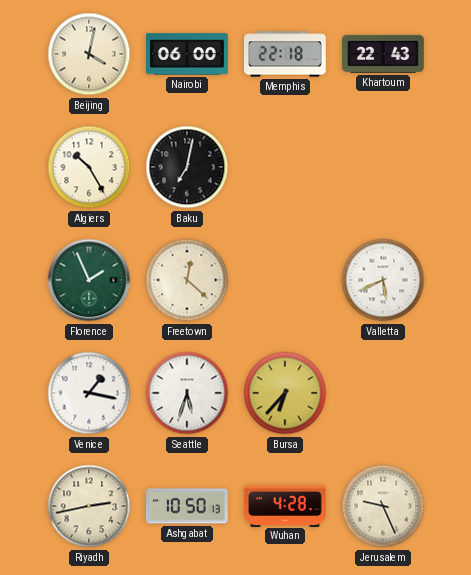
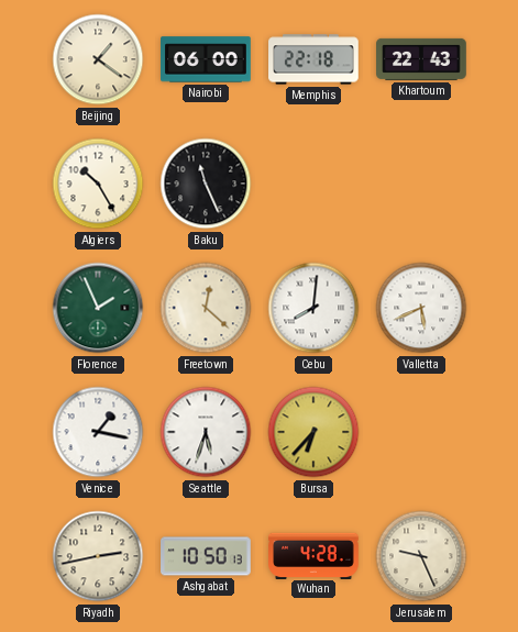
Beijing: 4:02 -> 1:21 (98, 59)
Baku: 7:02 -> 11:26 (206, 184)
Cebu: none -> 8:01 (313, 308)
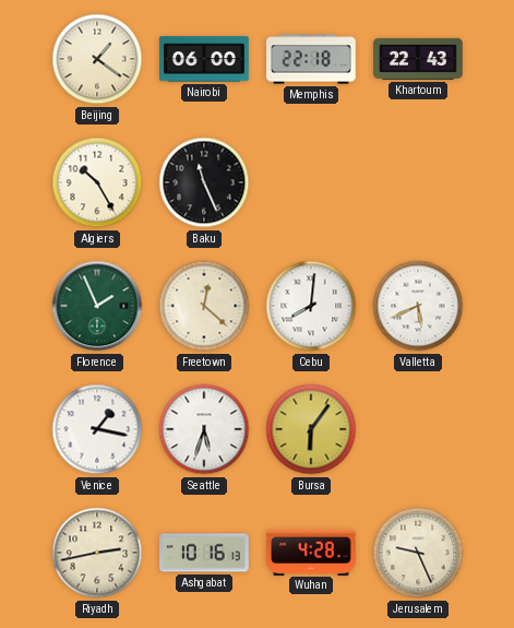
Bursa: 6:37 -> 6:06 (311, 429)
Ashgabat: 10:50 -> 10:16 (204, 553)
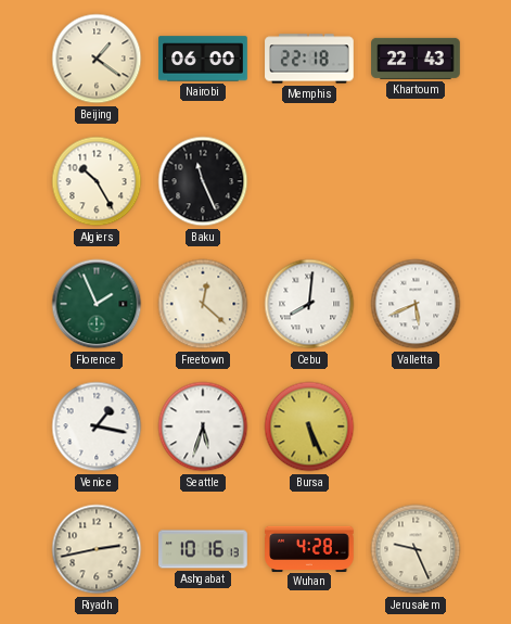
Bursa: 6:06 -> 5:26 (309, 426)
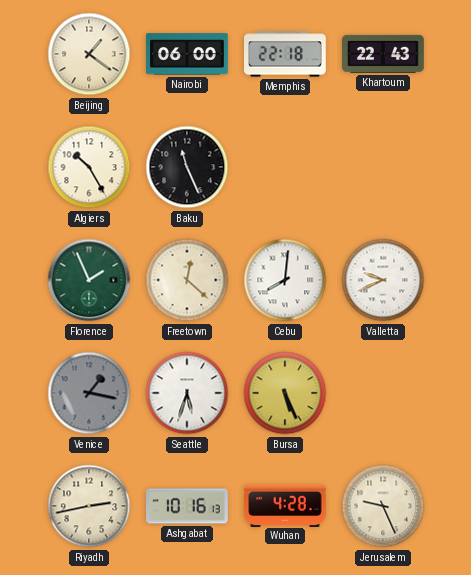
Valletta: 5:41 -> 9:41 (383, 280)
Venice dial: white -> grey (89, 393)
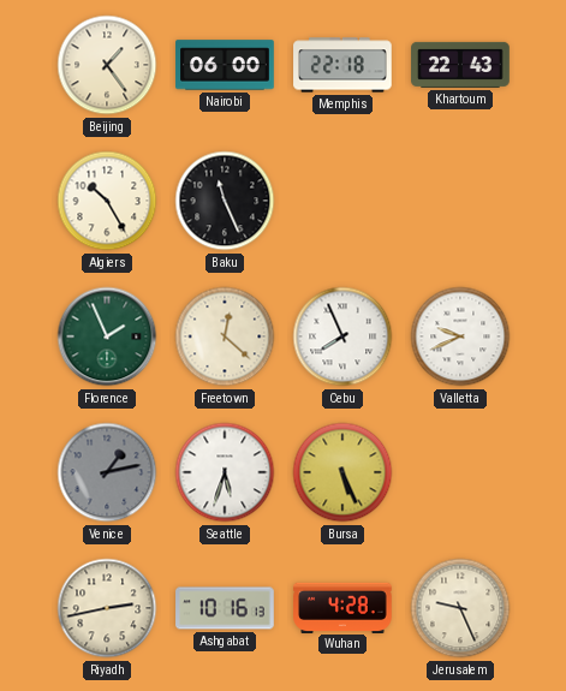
Beijing: 1:21 -> 1:24 (107, 65)
Cebu: 8:01 -> 7:56 (342, 336)
Venice: 1:17 -> 1:13 (107, 472)
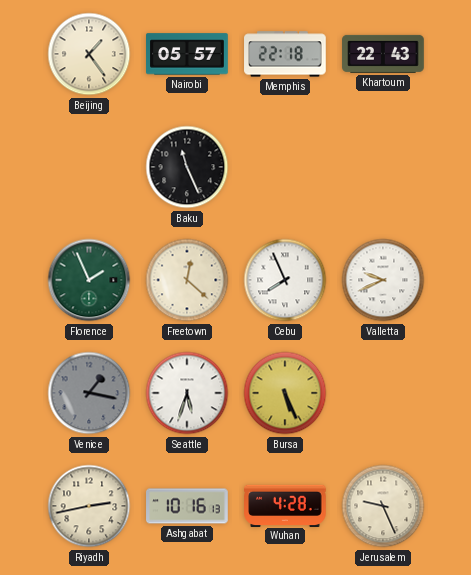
Nairobi: 06:00 -> 05:57 (187, 54)
Algiers: 10:25 -> none (107, 201)
Venice: 1:13 -> 1:17 (89, 393)
